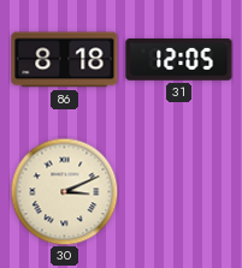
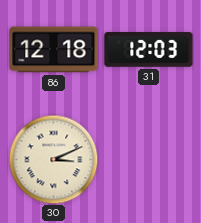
86: 8:18 -> 12:18 (54, 50)
31: 12:05 -> 12:03 (149, 50)
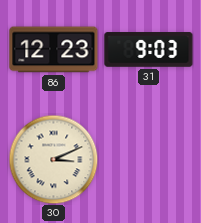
86: 12:18 -> 12:23 (54, 50)
31: 12:03 -> 9:03 (149, 50)
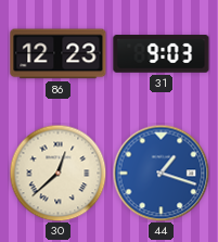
30: 3:11 -> 12:38 (57, 173)
44: none -> 1:18 (161, 173)
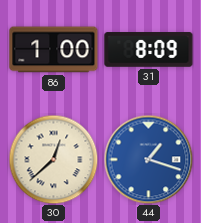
86: 12:23 -> 1:00 (54, 50)
31: 9:03 -> 8:09 (149, 50)
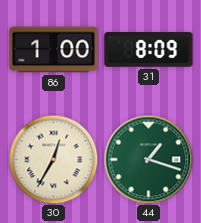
30: 12:38 -> 12:35 (53, 159)
44 dial: blue -> green (148, 159)
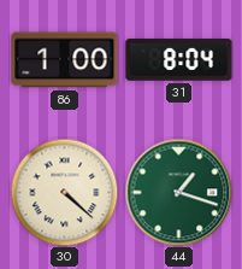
31: 8:09 -> 8:04 (179, 60)
30: 12:35 -> 4:22 (64, 192)
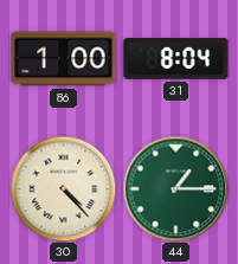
30: 4:22 -> 4:23 (63, 188)
44: 1:18 -> 1:15 (175, 188)
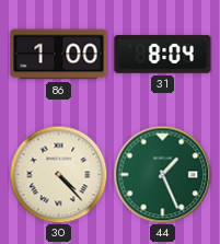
44: 1:15 -> 1:26 (162, 174)
